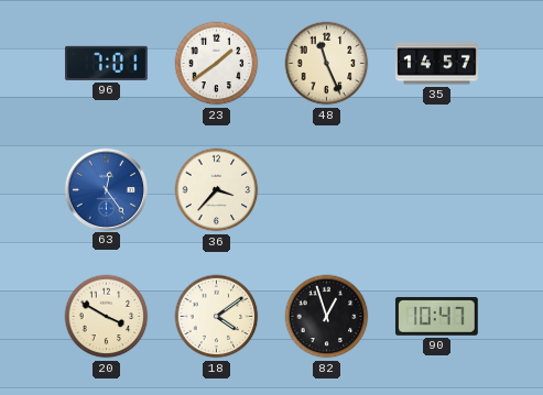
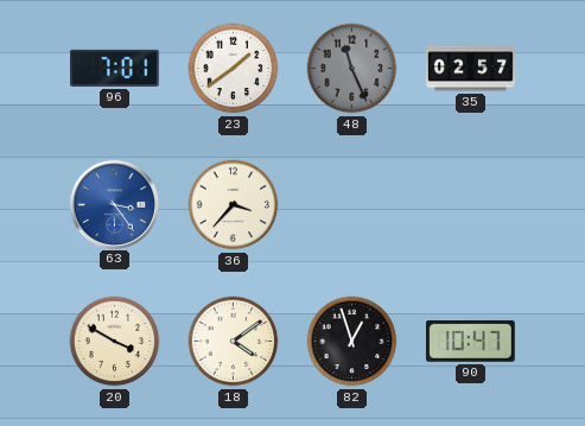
48 dial: cream -> grey (352, 69)
35: 14:57 -> 02:57 (471, 69)
63: 12:24 -> 3:24 (114, 204)
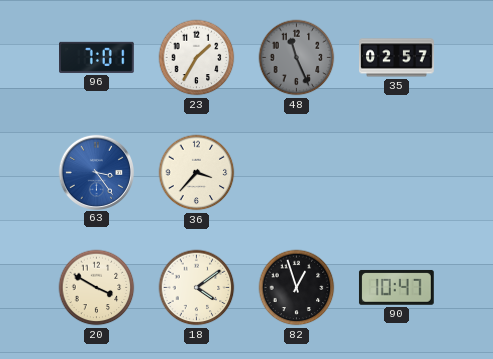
23: 1:39 -> 1:35 (197, 58)
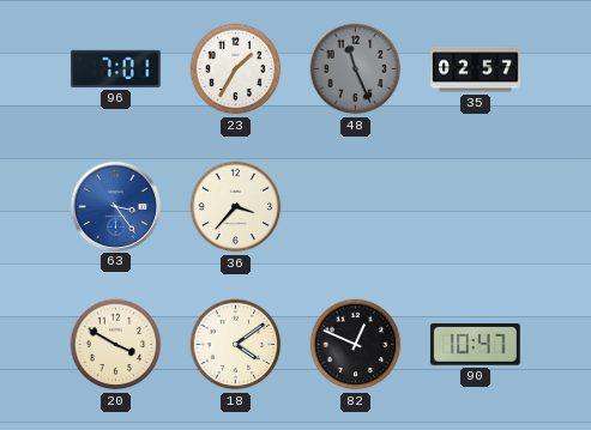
82: 12:57 -> 12:49 (356, 345)
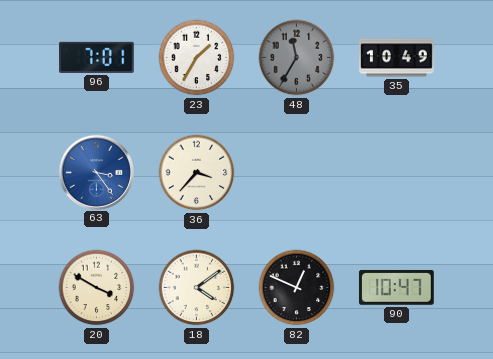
48: 11:26 -> 11:35 (297, 58)
35: 02:57 -> 10:49 (397, 58)
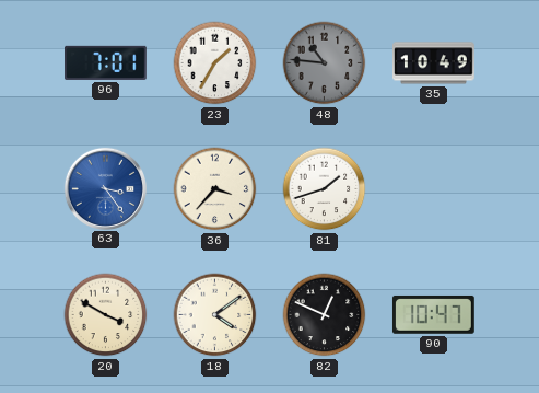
48: 11:35 -> 10:46 (325, 63)
81: none -> 1:42 (325, 189)
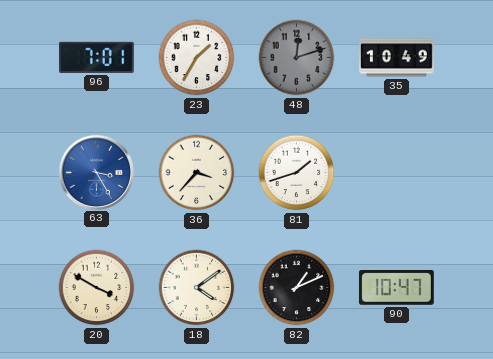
48: 10:46 -> 12:12 (297, 58)
63: 3:24 -> 3:25 (96, 172)
82: 12:49 -> 1:11 (297, 288)
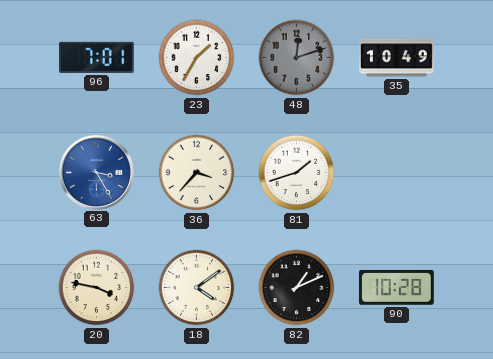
20: 3:50 -> 3:47 (97, 288)
90: 10:47 -> 10:28 (396, 288)
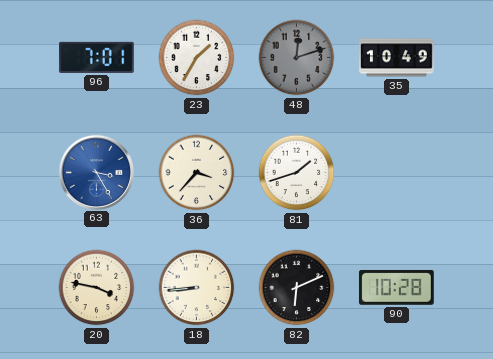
18: 4:09 -> 8:44 (197, 288)
82: 1:11 -> 6:11 (297, 288)
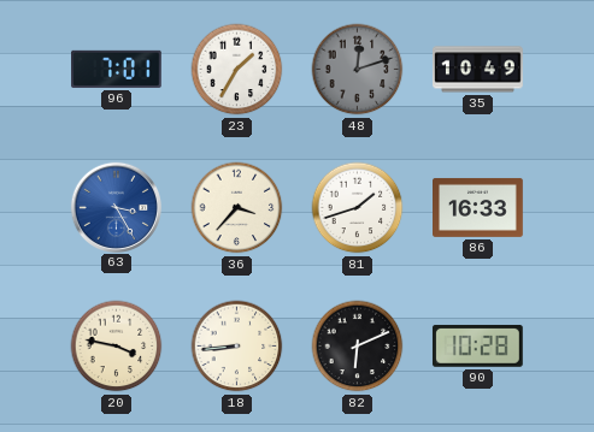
86: none -> 16:33 (478, 207)
